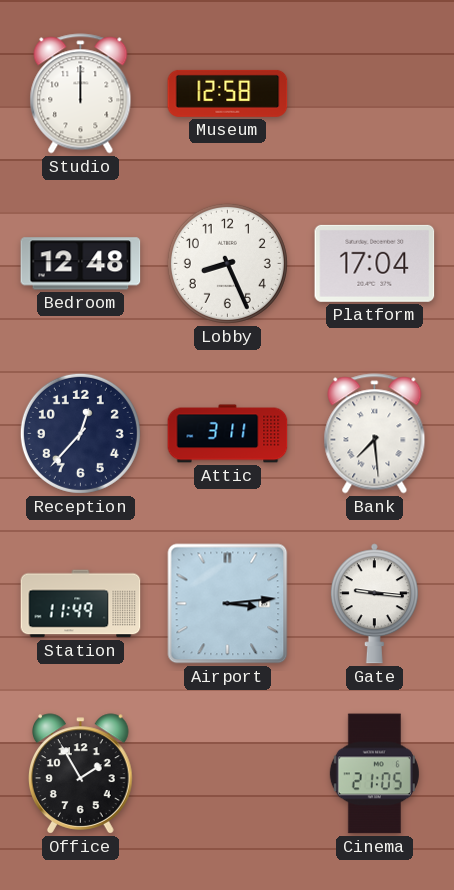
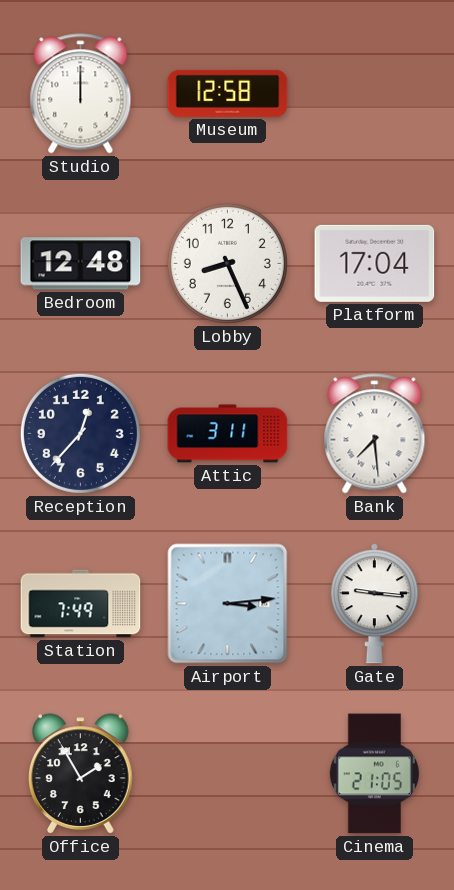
Station: 11:49 -> 7:49 (81, 604)
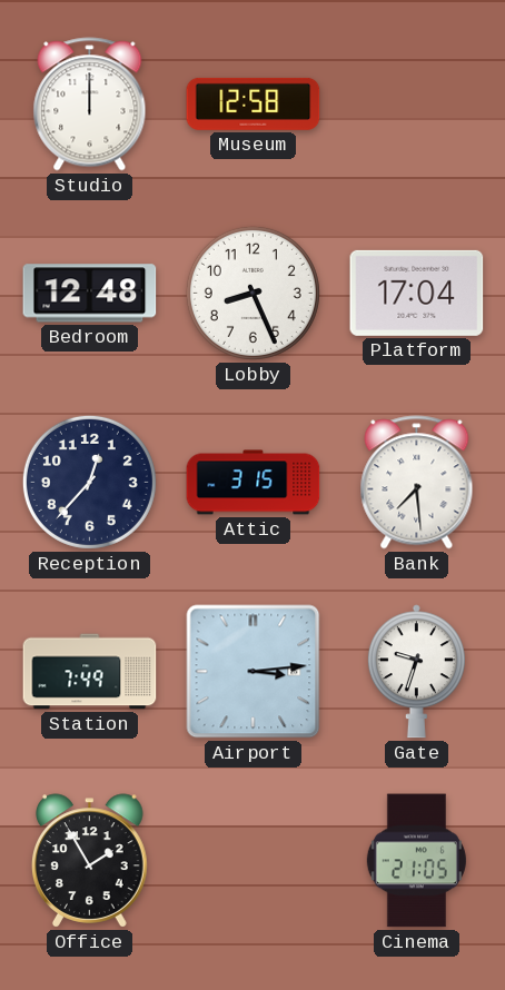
Attic: 3:11 -> 3:15 (254, 483)
Gate: 9:16 -> 9:33 (416, 672)
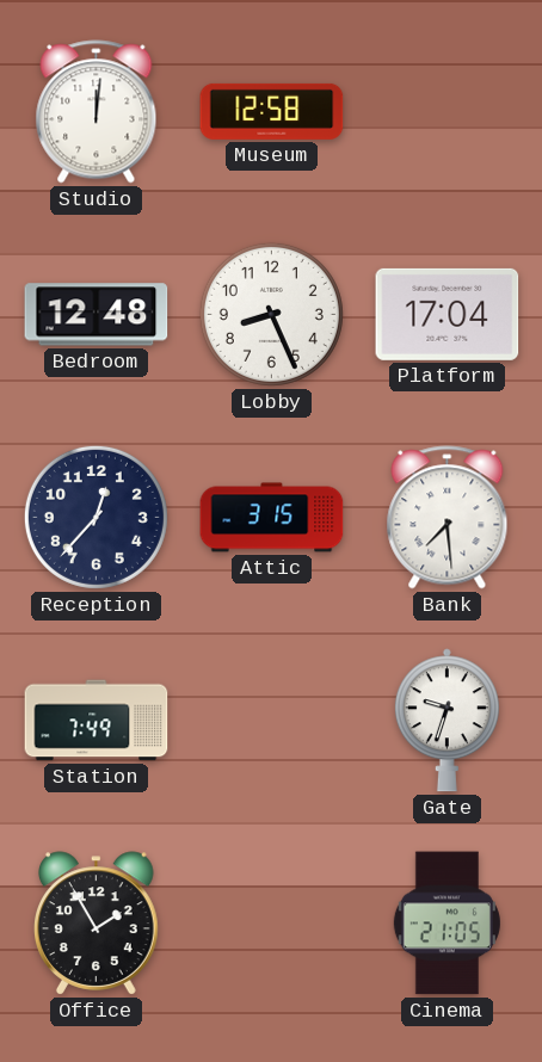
Studio: 12:00 -> 12:01 (97, 112)
Airport: 3:14 -> none (254, 672)
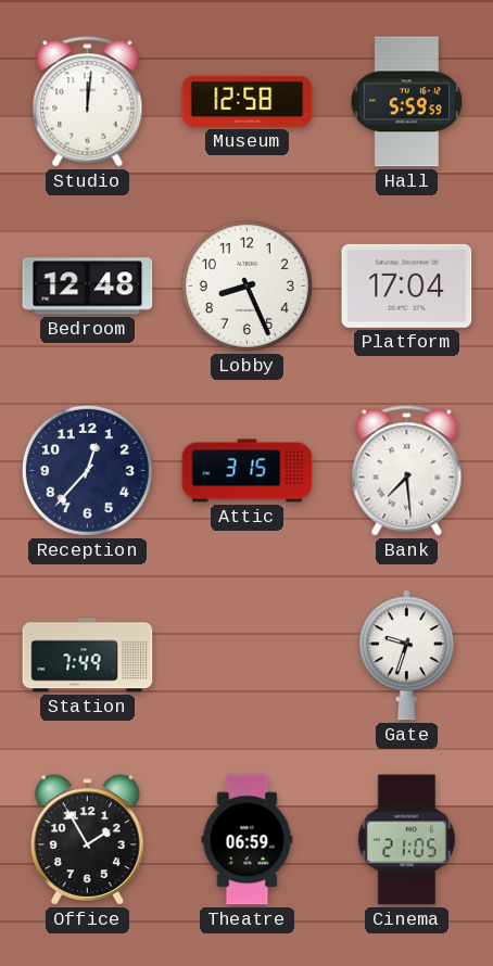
Hall: none -> 5:59 (406, 102)
Theatre: none -> 06:59 (248, 840)
